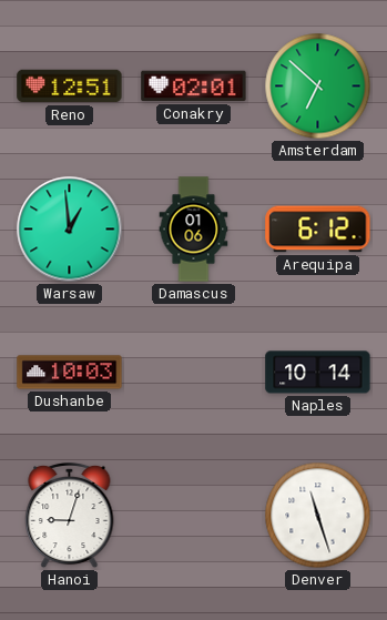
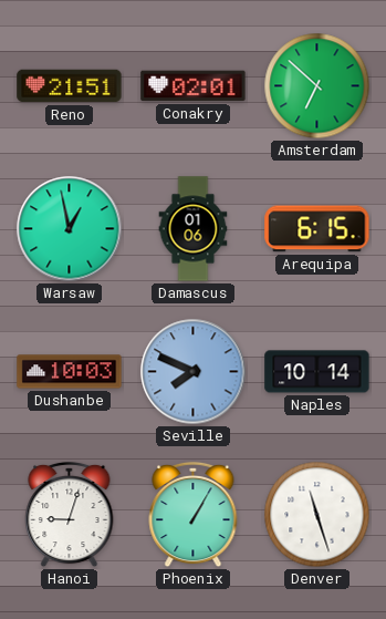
Reno: 12:51 -> 21:51 (70, 86)
Warsaw: 12:59 -> 12:58 (70, 229)
Arequipa: 6:12 -> 6:15 (317, 229)
Seville: none -> 7:49 (194, 372)
Phoenix: none -> 1:05 (194, 515)
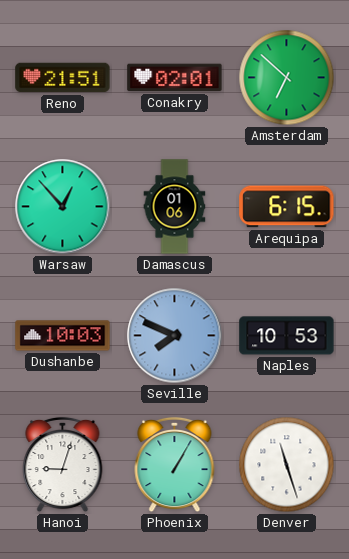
Warsaw: 12:58 -> 12:53 (63, 207)
Naples: 10:14 -> 10:53 (287, 336)
